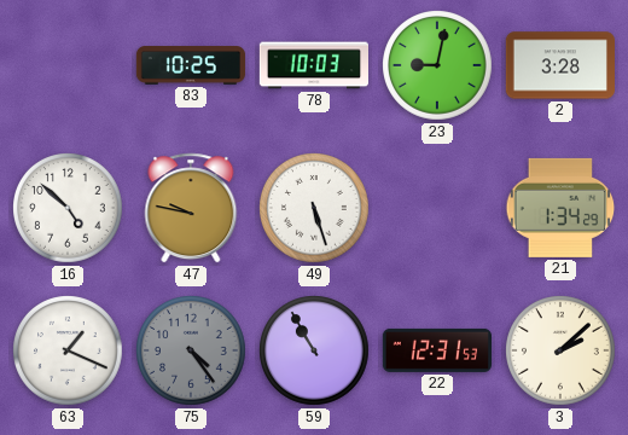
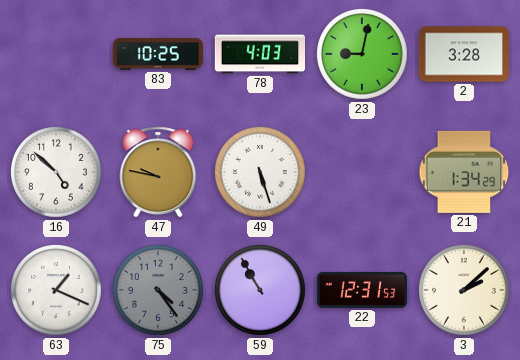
78: 10:03 -> 4:03 (259, 54)
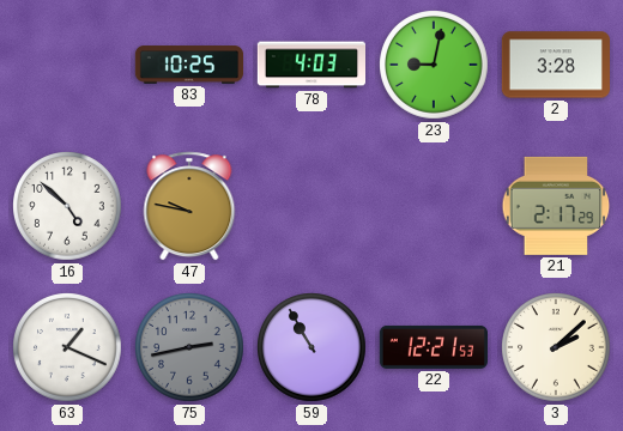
49: 5:27 -> none (261, 173)
21: 1:34 -> 2:17 (556, 206)
75: 4:24 -> 2:43 (190, 348)
22: 12:31 -> 12:21 (433, 347)
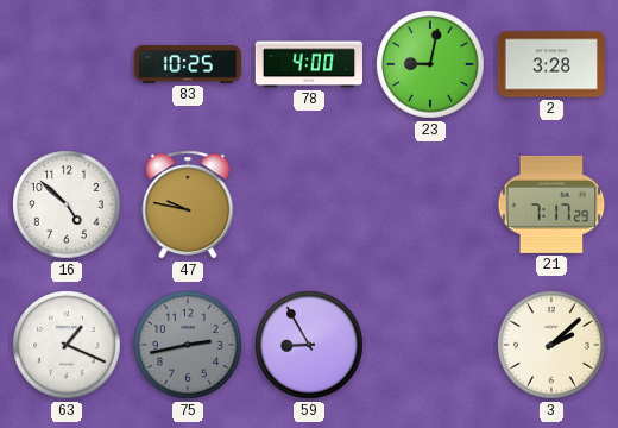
78: 4:03 -> 4:00 (308, 64)
21: 2:17 -> 7:17 (551, 204)
59: 10:55 -> 8:55 (310, 346)
22: 12:21 -> none (433, 347)
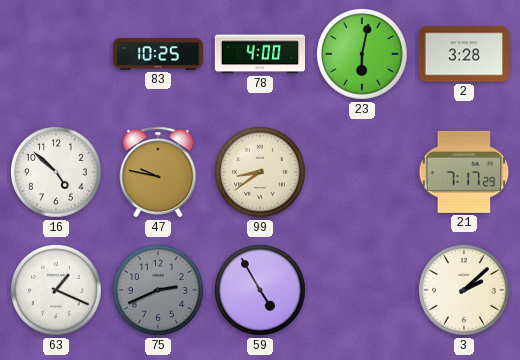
23: 9:02 -> 6:02 (363, 55)
99: none -> 8:39 (261, 173)
75: 2:43 -> 2:41 (159, 291)
59: 8:55 -> 4:55 (261, 291)
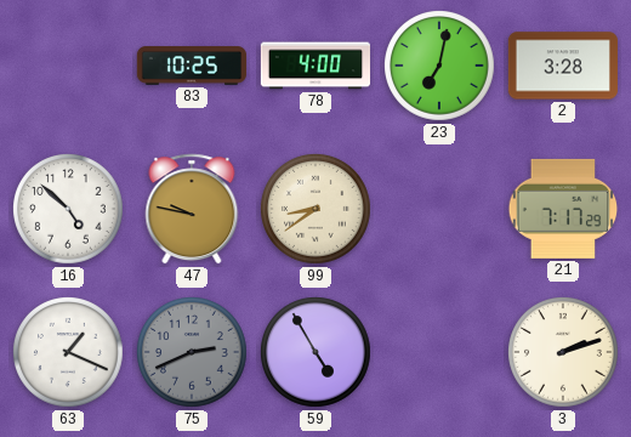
23: 6:02 -> 7:02 (440, 67)
3: 2:08 -> 2:12 (564, 353)
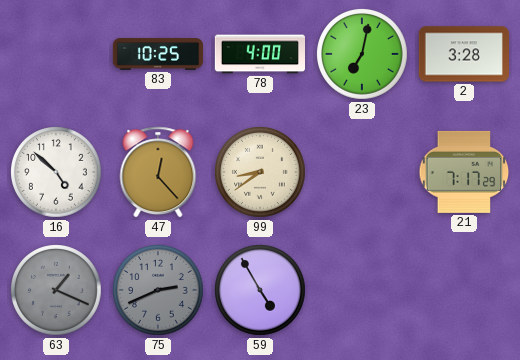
47: 9:47 -> 12:23 (158, 172)
63 dial: white -> grey (57, 291)
3: 2:12 -> none (564, 353)
